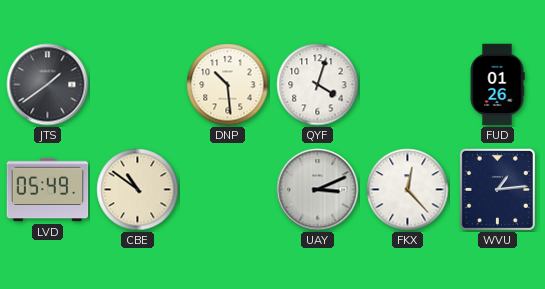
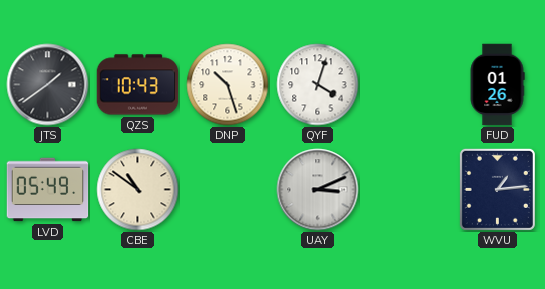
QZS: none -> 10:43 (138, 85)
DNP: 10:29 -> 10:27 (228, 85)
FKX: 12:23 -> none (408, 190)
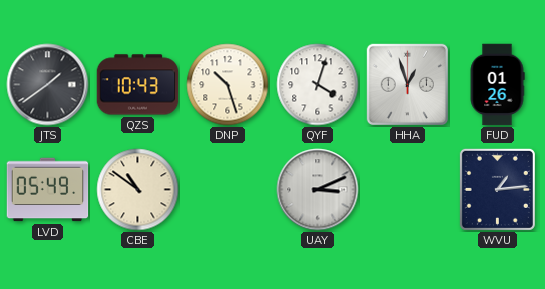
HHA: none -> 12:57 (407, 84)
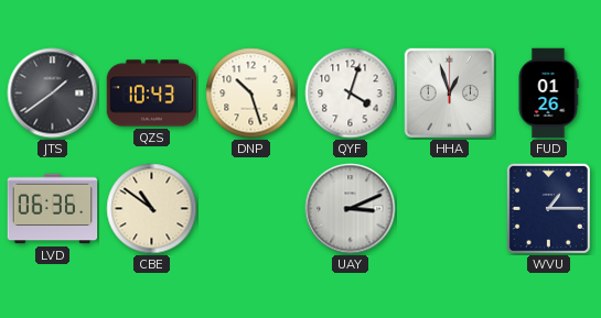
LVD: 05:49 -> 06:36 (53, 209)
WVU: 1:14 -> 1:15 (548, 208)
